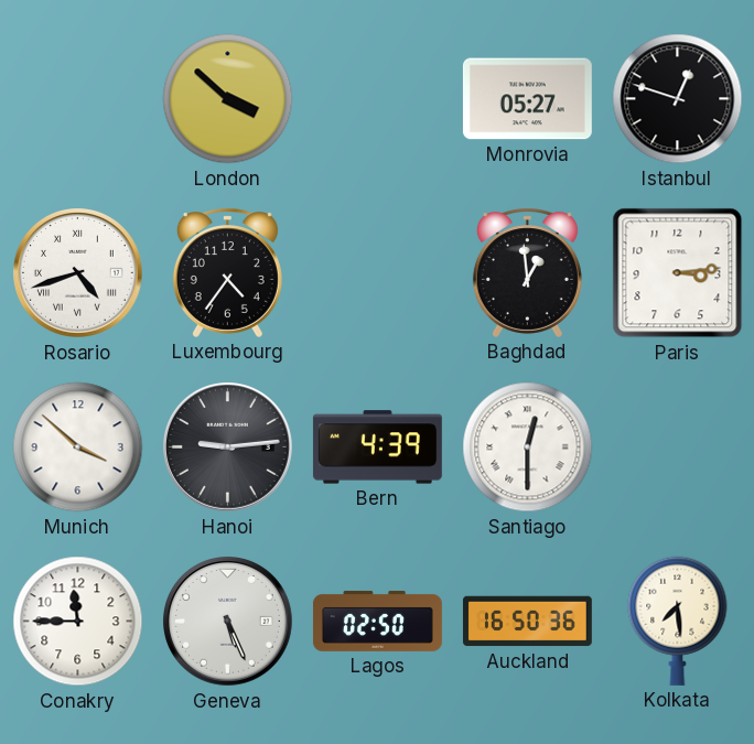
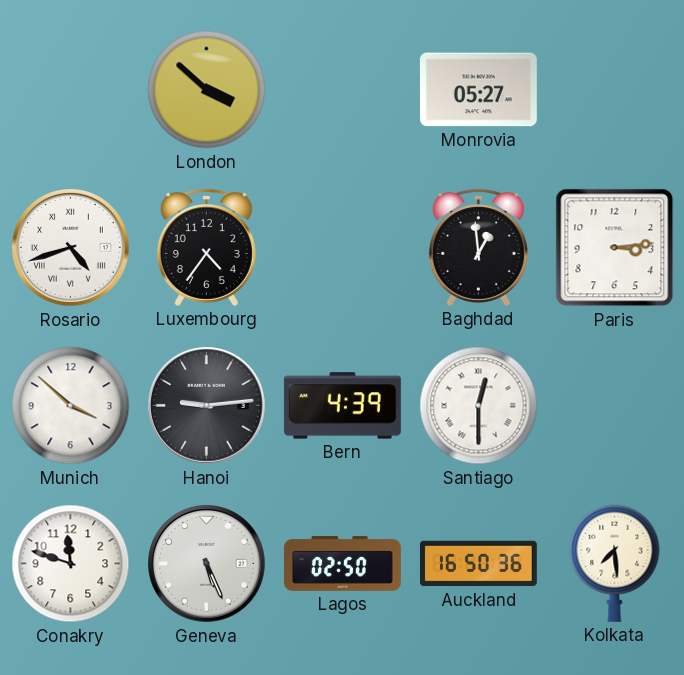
Istanbul: 12:48 -> none (678, 99)
Conakry: 11:45 -> 11:48 (71, 564)
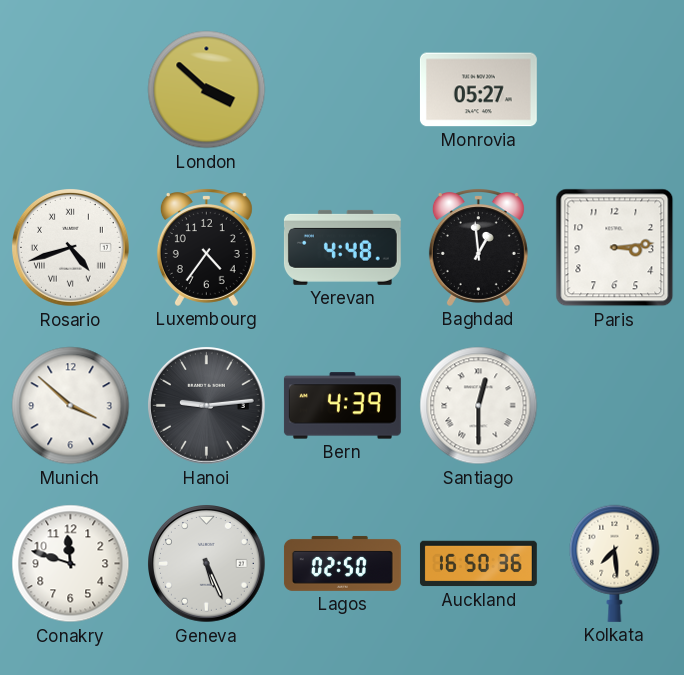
Yerevan: none -> 4:48 (342, 247)
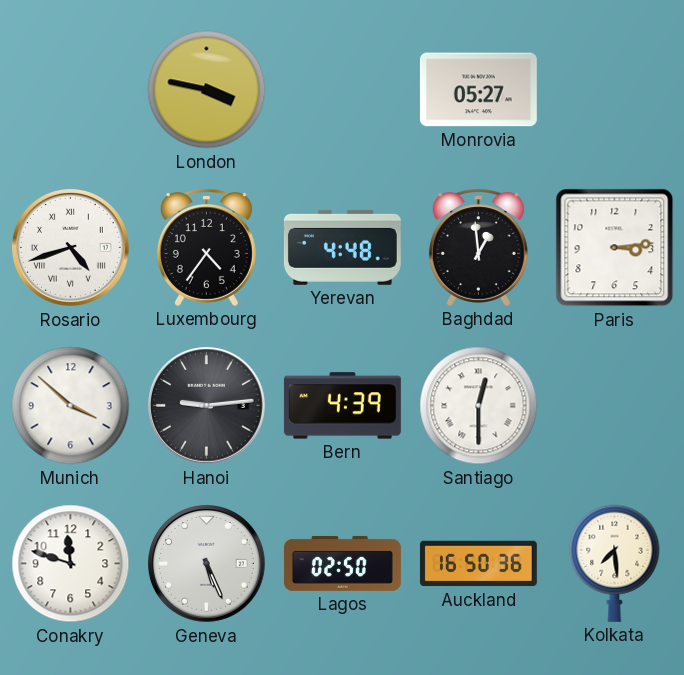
London: 3:52 -> 3:47 (207, 90)
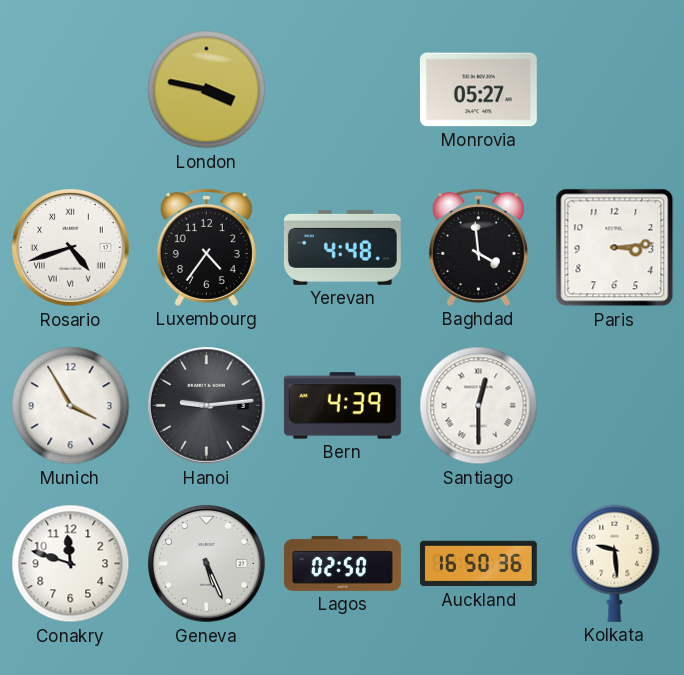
Baghdad: 12:59 -> 3:59 (478, 248)
Munich: 3:52 -> 3:55 (71, 406)
Kolkata: 7:29 -> 9:29 (615, 563)
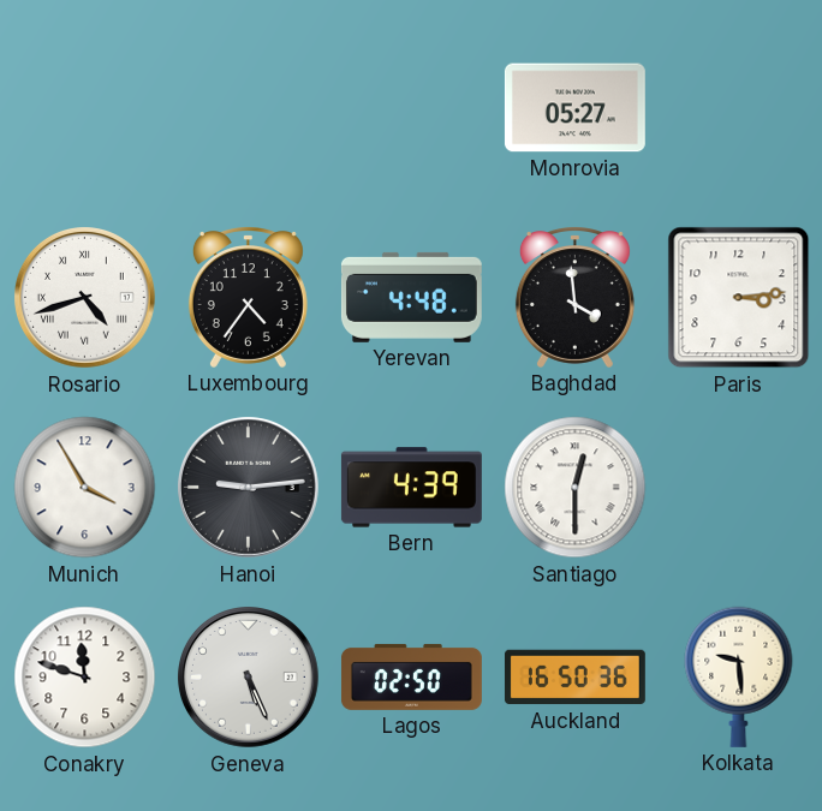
London: 3:47 -> none (207, 90)
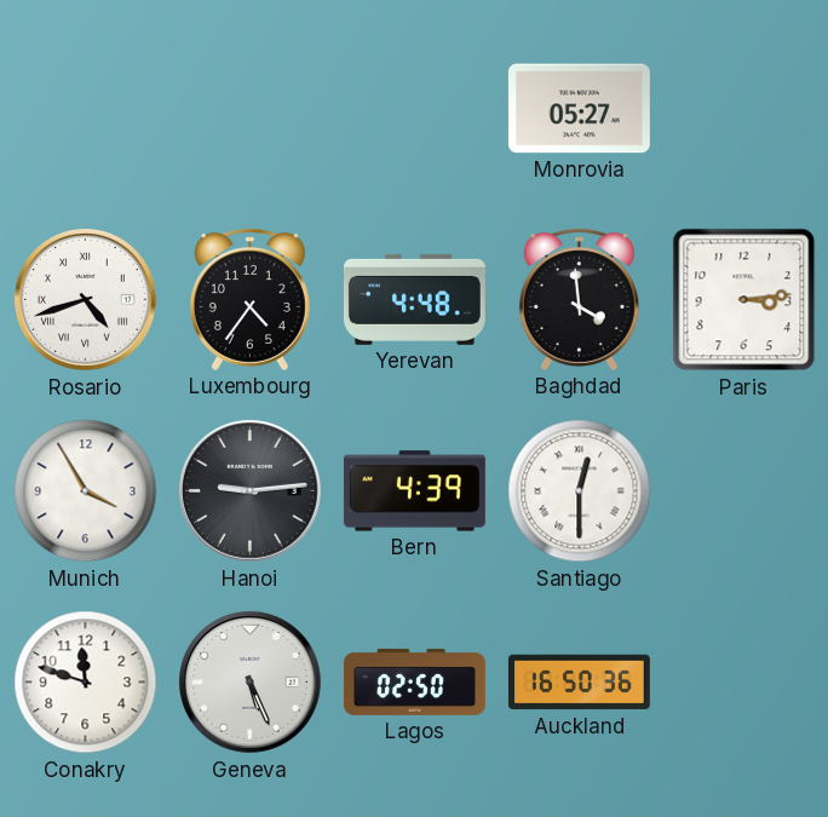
Kolkata: 9:29 -> none (739, 676)
